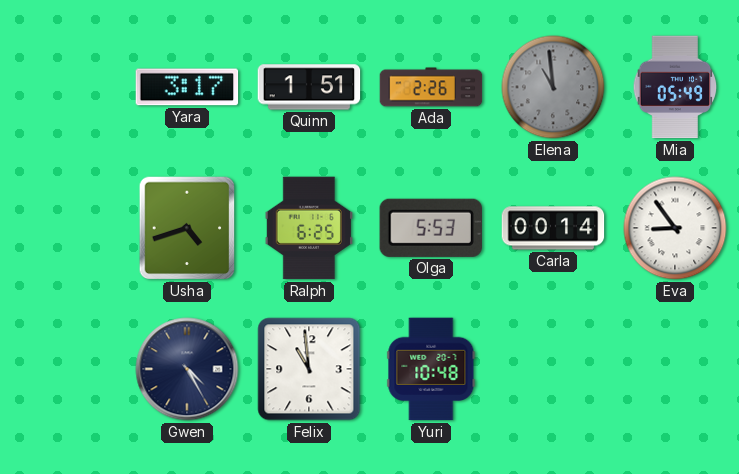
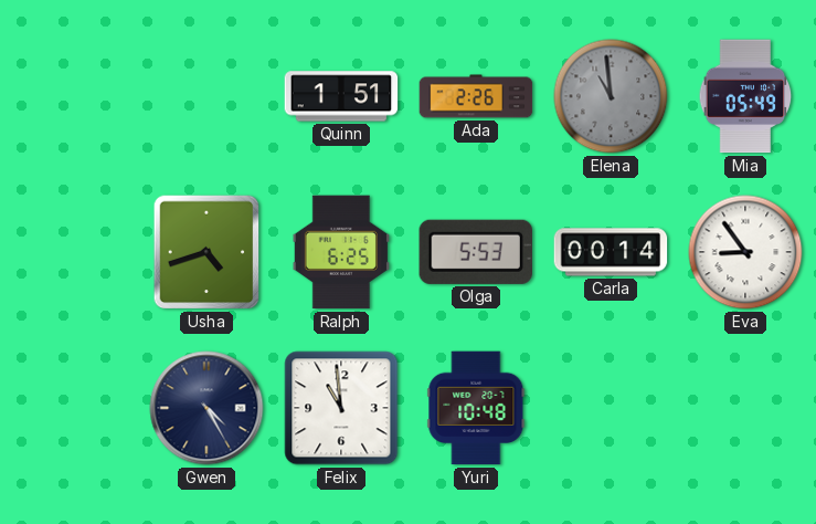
Yara: 3:17 -> none (187, 87)
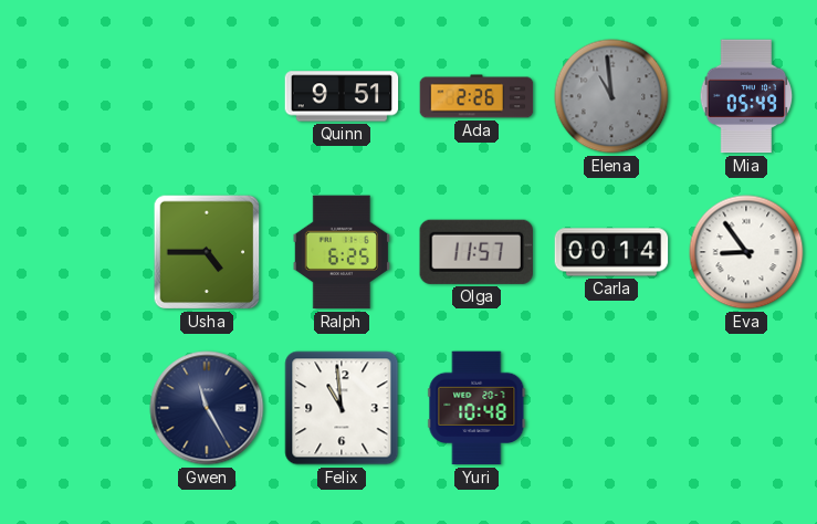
Quinn: 1:51 -> 9:51 (342, 96)
Usha: 4:42 -> 4:45 (207, 252)
Olga: 5:53 -> 11:57 (475, 252)
Gwen: 4:25 -> 11:25 (207, 408)
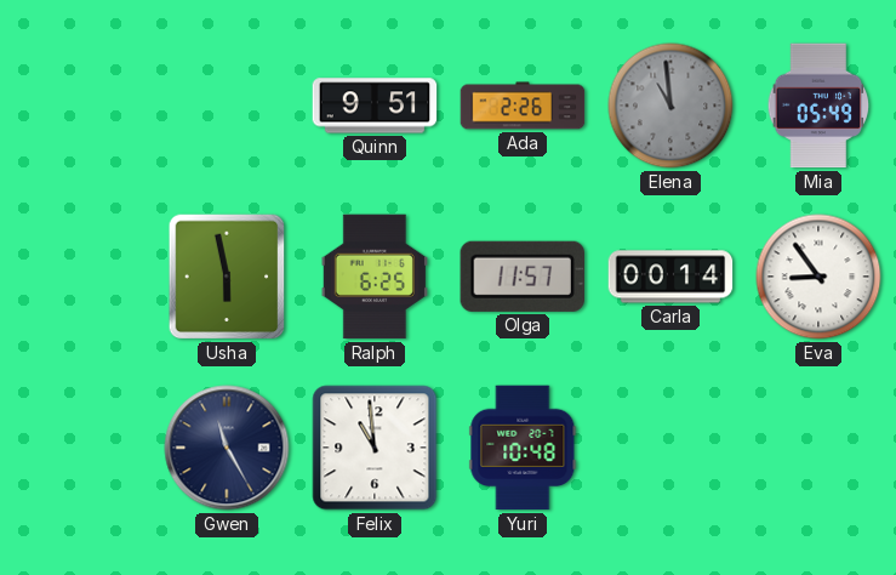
Usha: 4:45 -> 5:58 (227, 277)
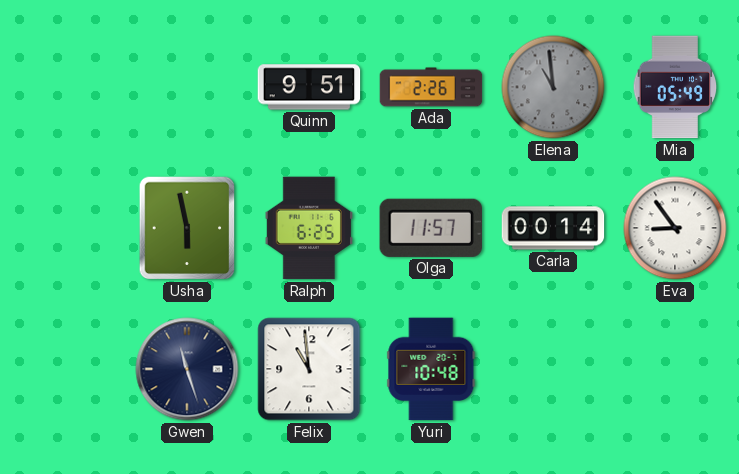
Gwen: 11:25 -> 11:27 (187, 369)
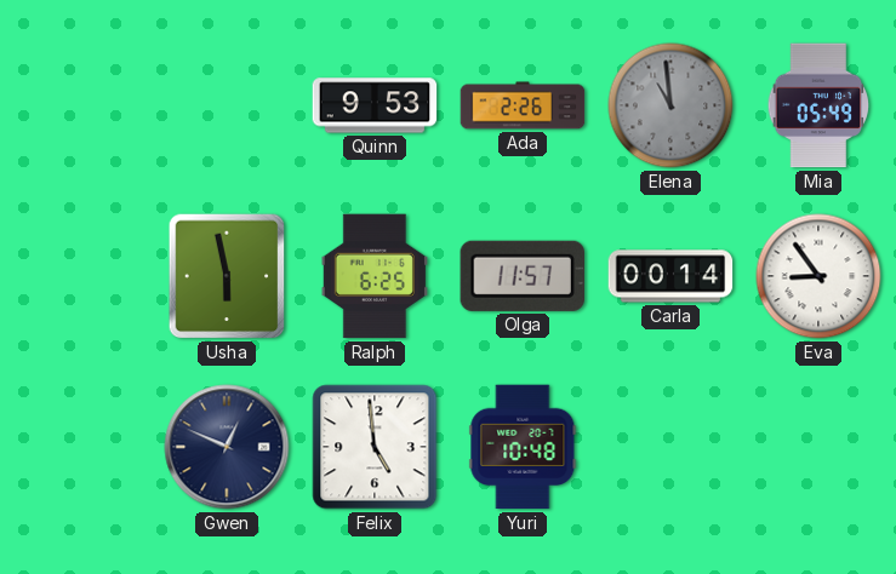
Quinn: 9:51 -> 9:53 (375, 105)
Gwen: 11:27 -> 12:49 (227, 447)
Felix: 10:59 -> 4:59 (375, 447)
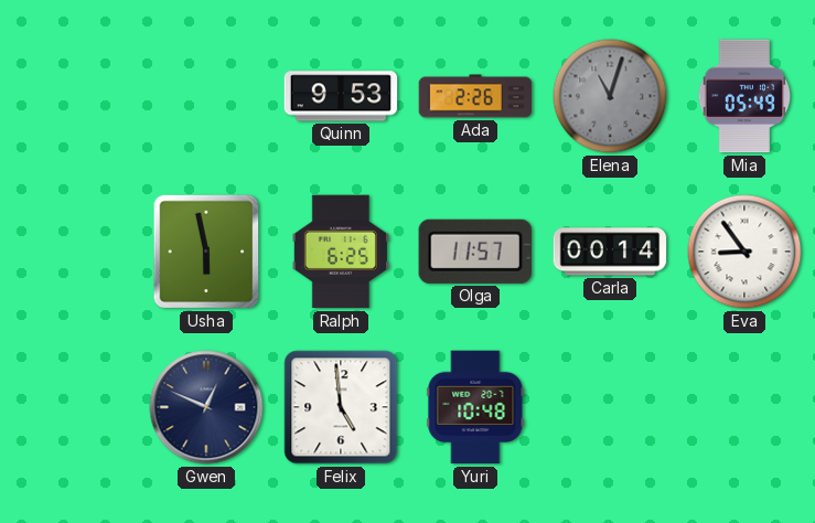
Elena: 10:59 -> 11:03 (610, 96)
